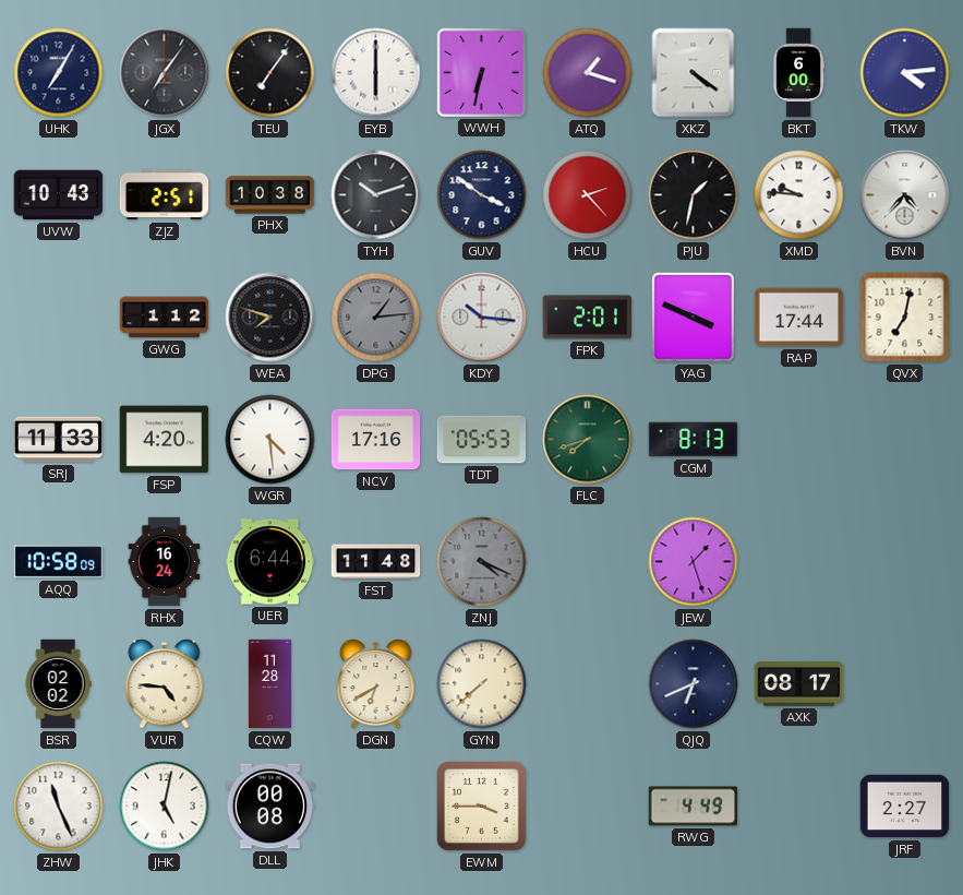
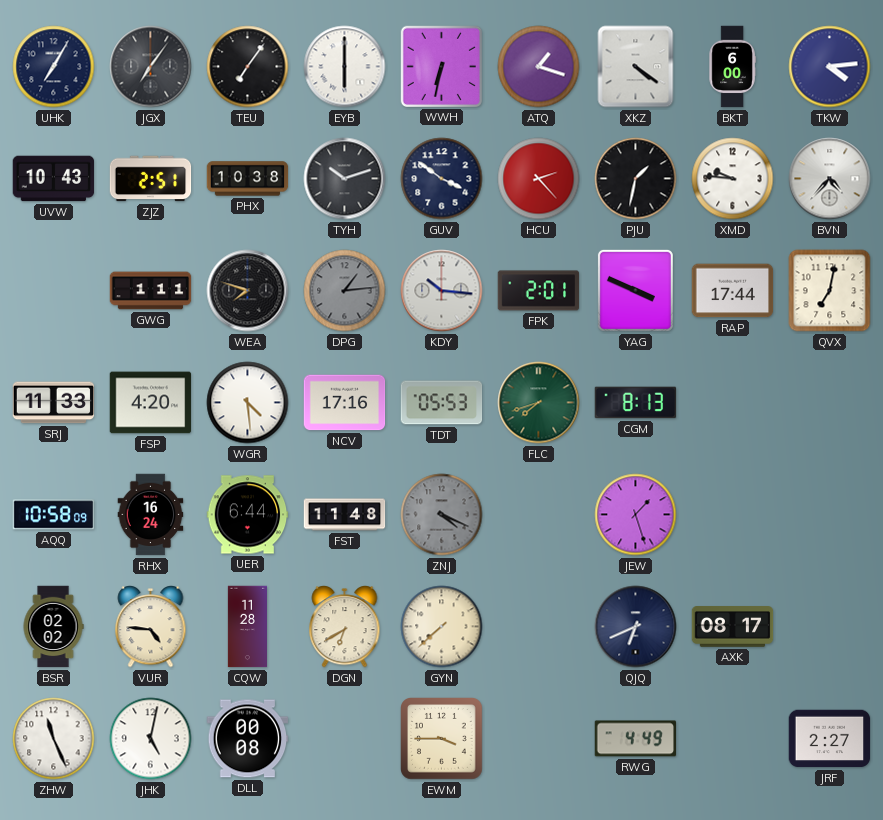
GWG: 1:12 -> 1:11 (151, 291)
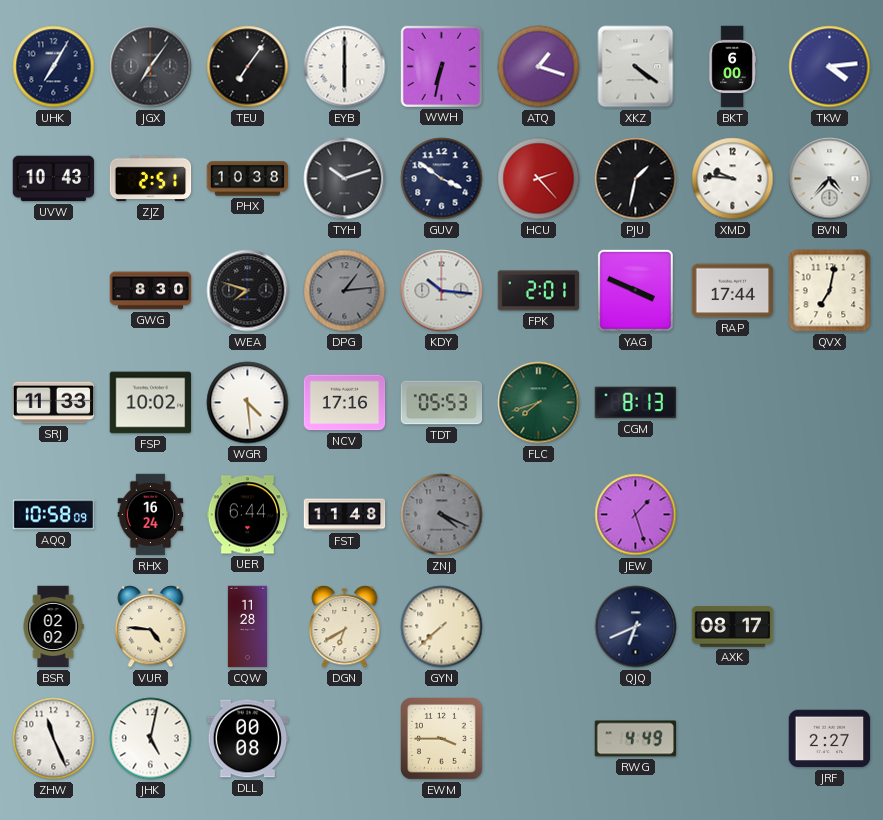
GWG: 1:11 -> 8:30 (151, 291)
FSP: 4:20 -> 10:02 (151, 403)
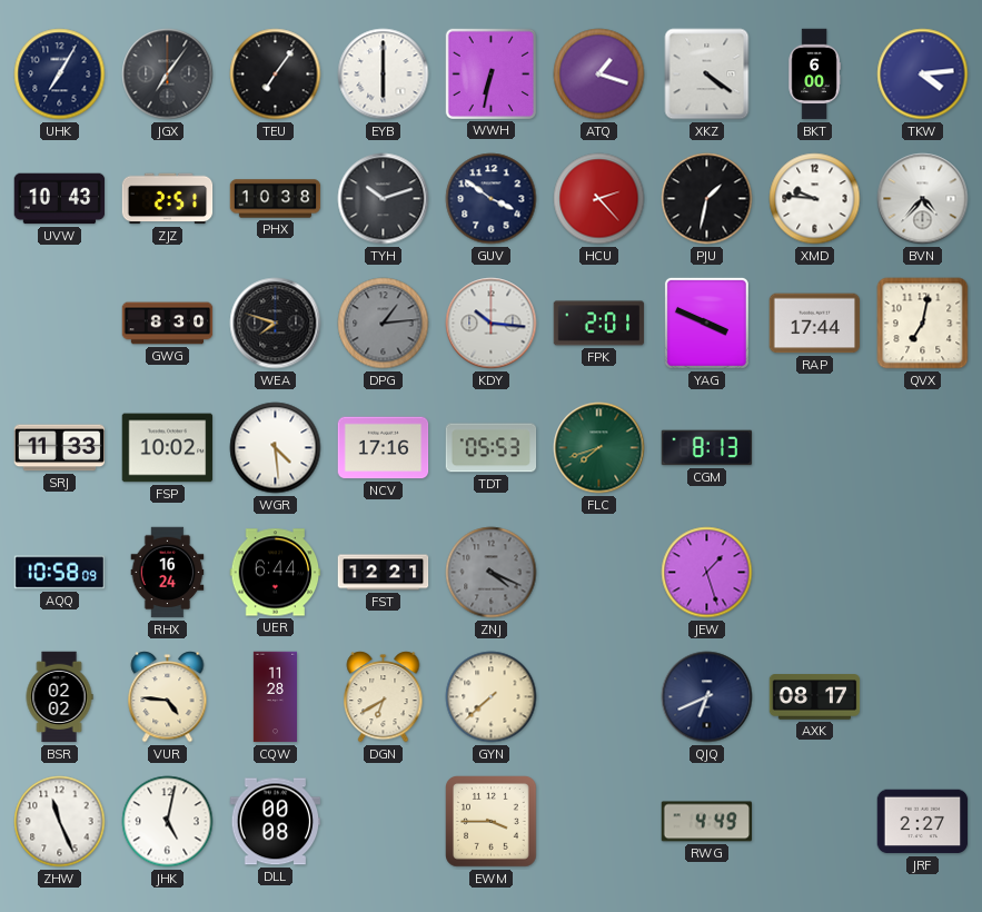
FST: 11:48 -> 12:21 (384, 573)
